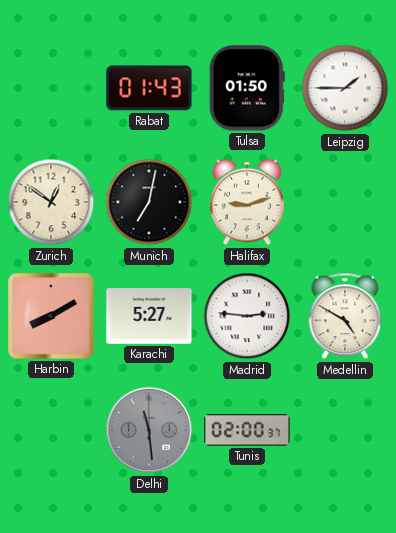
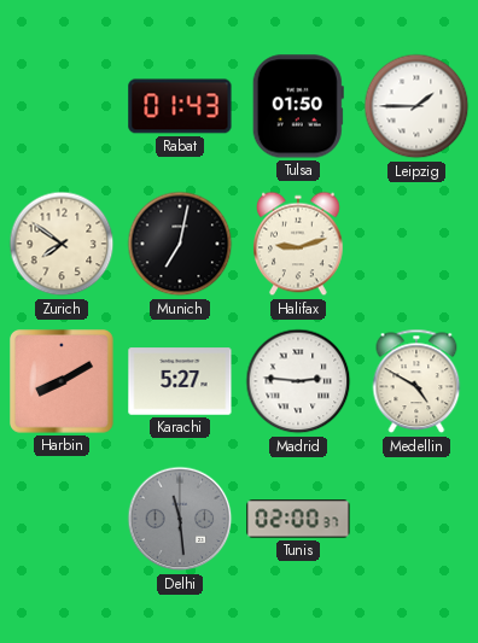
Zurich: 12:51 -> 7:51 (62, 244)
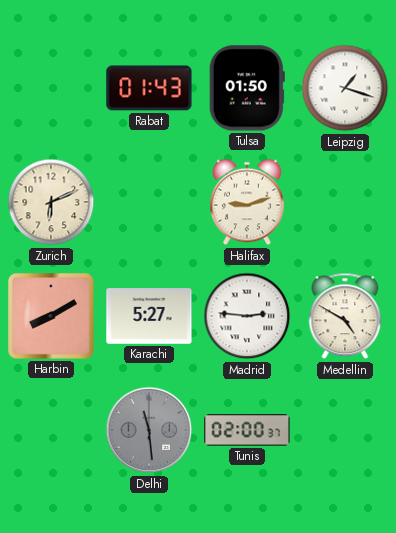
Leipzig: 1:45 -> 1:18 (345, 88)
Zurich: 7:51 -> 6:11 (51, 202)
Munich: 7:02 -> none (180, 244)
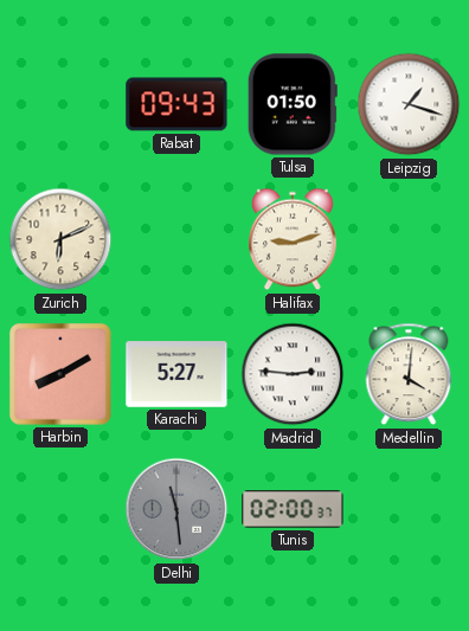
Rabat: 01:43 -> 09:43 (176, 104)
Medellin: 4:50 -> 4:01 (409, 374)
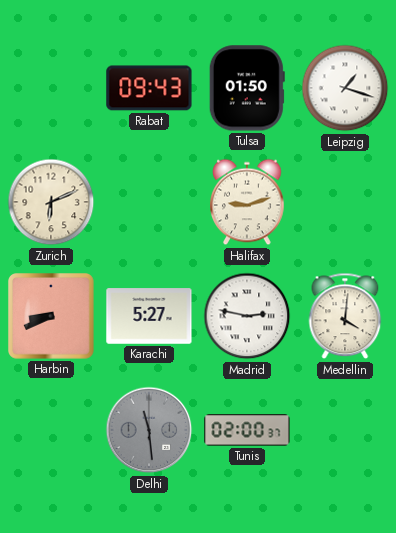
Harbin: 8:10 -> 8:41 (52, 317)
Madrid: 2:46 -> 2:47 (247, 316)
